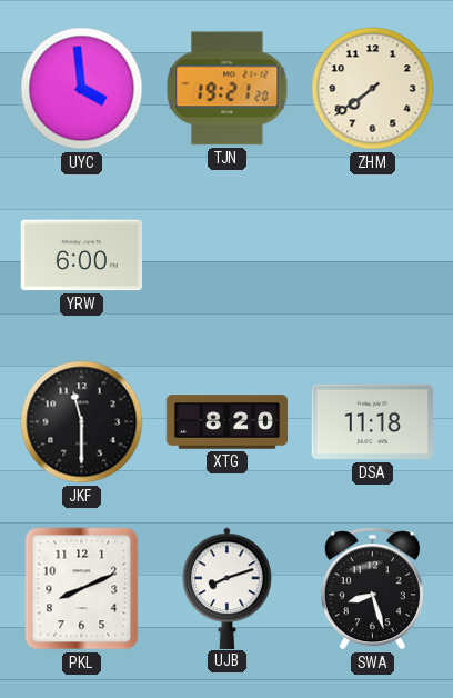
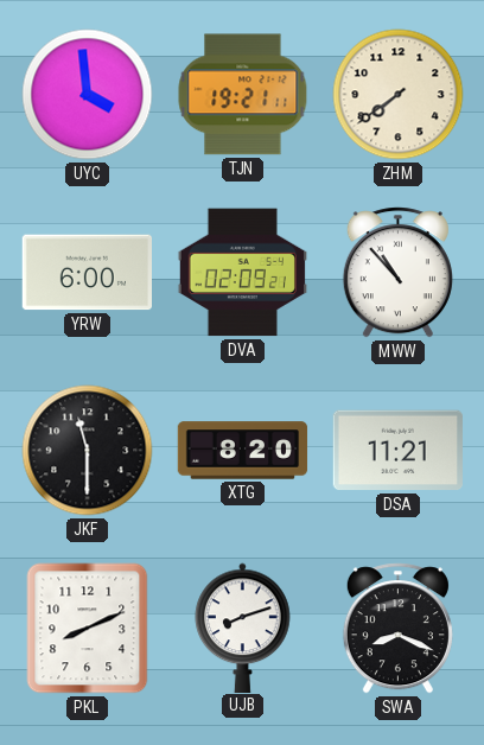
TJN: 19:21:20 -> 19:21:11 (243, 95)
DVA: none -> 02:09 (242, 273)
MWW: none -> 10:53 (397, 273)
DSA: 11:18 -> 11:21 (397, 451)
SWA: 8:27 -> 8:19 (397, 629)
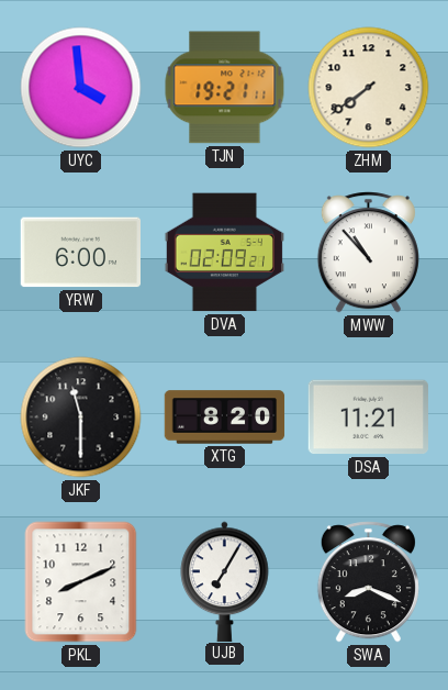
UJB: 8:12 -> 7:05 (225, 581)
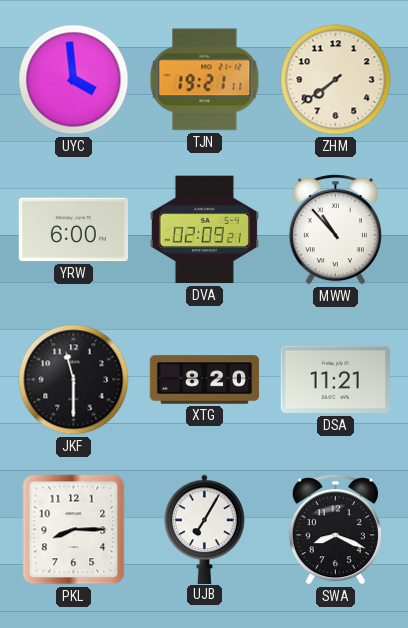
PKL: 8:11 -> 8:15 (74, 530)
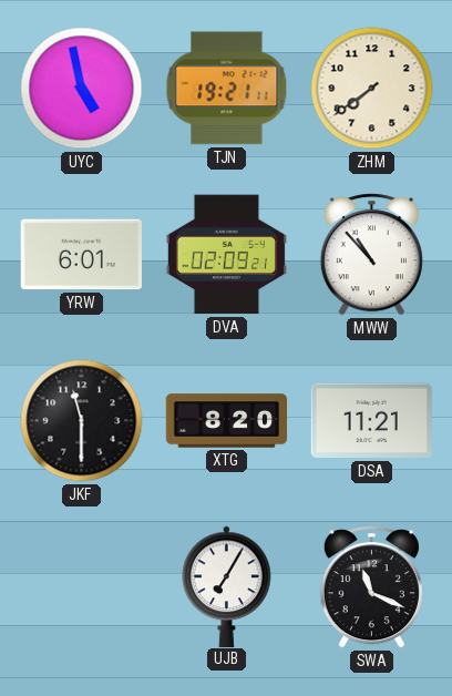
UYC: 3:59 -> 4:58 (82, 89)
YRW: 6:00 -> 6:01 (81, 255)
PKL: 8:15 -> none (74, 530)
SWA: 8:19 -> 11:19 (371, 587)
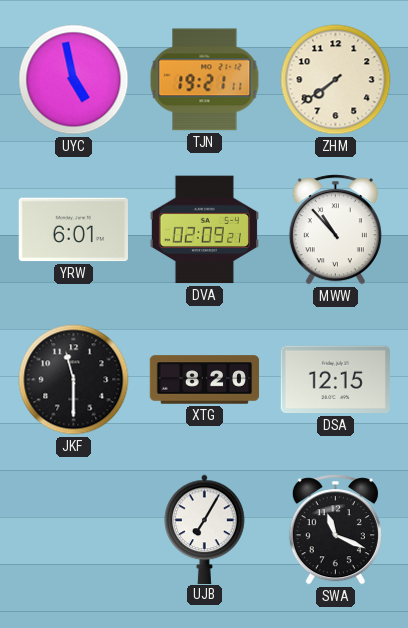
DSA: 11:21 -> 12:15 (335, 380)
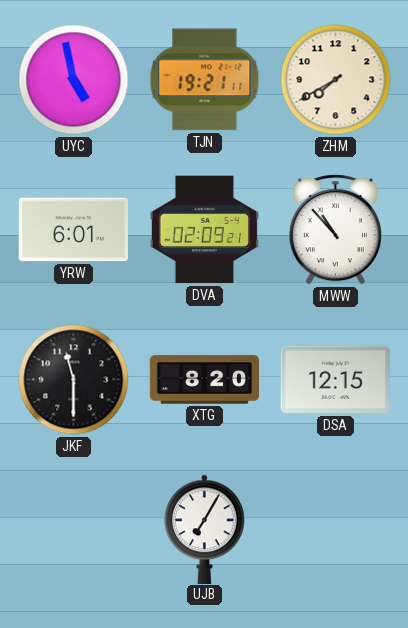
ZHM: 7:39 -> 7:40 (336, 80)
SWA: 11:19 -> none (335, 530)
